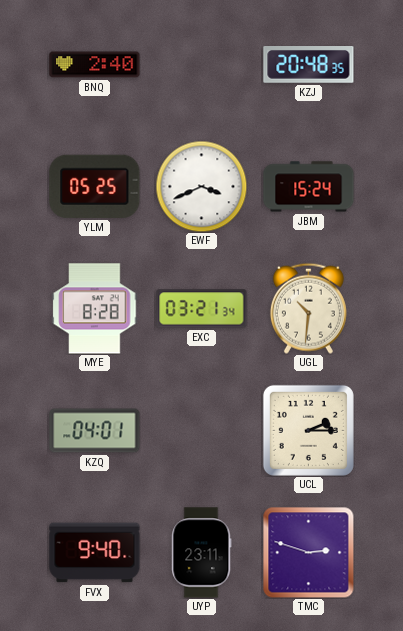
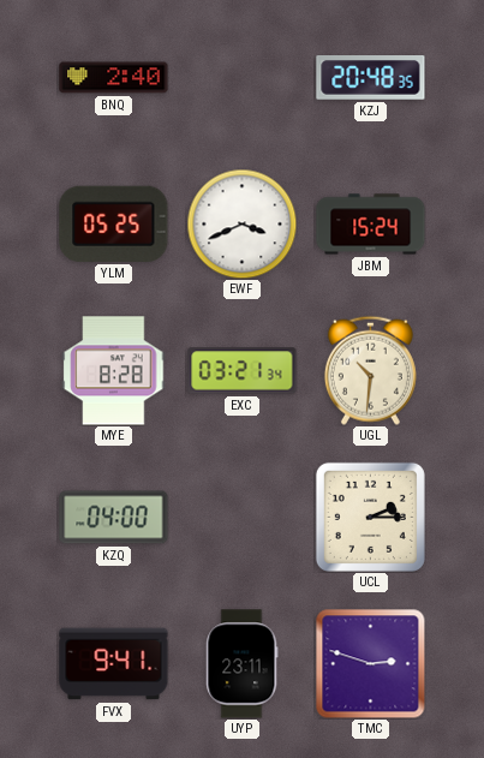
KZQ: 04:01 -> 04:00 (114, 518)
FVX: 9:40 -> 9:41 (114, 664)
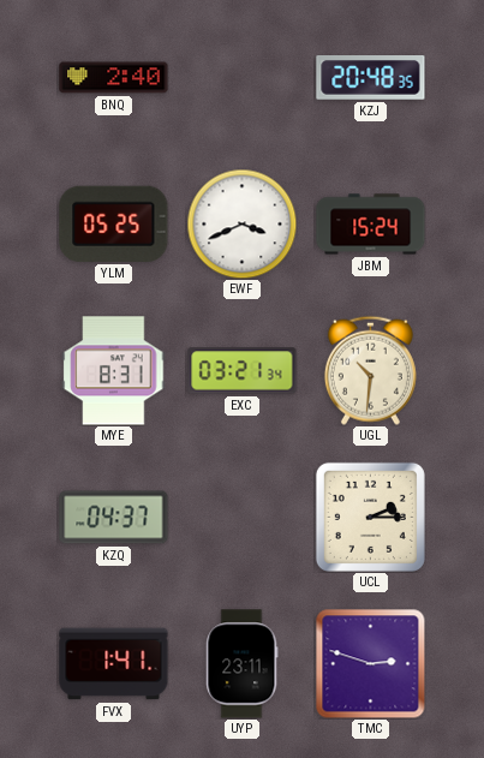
MYE: 8:28 -> 8:31 (114, 371)
KZQ: 04:00 -> 04:37 (114, 518)
FVX: 9:41 -> 1:41 (114, 664)
